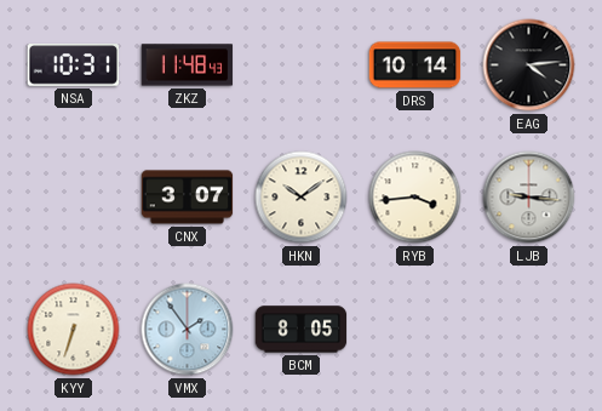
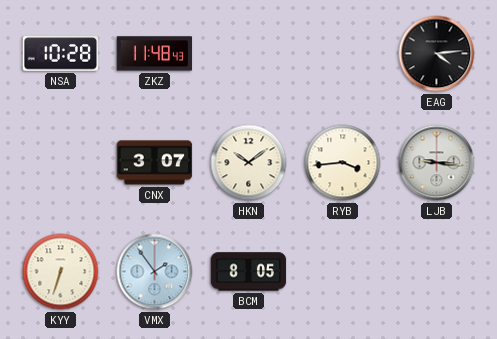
NSA: 10:31 -> 10:28 (61, 54)
DRS: 10:14 -> none (415, 65)
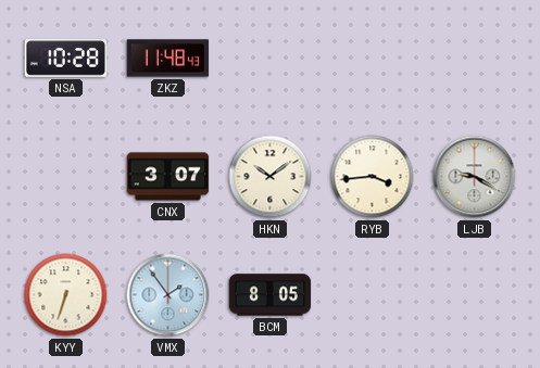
EAG: 4:14 -> none (437, 54)
LJB: 9:16 -> 9:20 (475, 177)
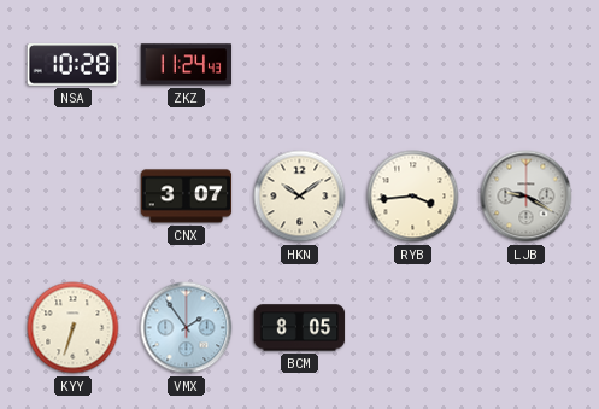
ZKZ: 11:48 -> 11:24 (187, 65)
